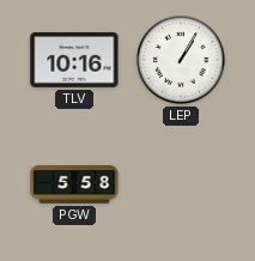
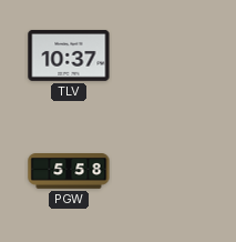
TLV: 10:16 -> 10:37 (69, 56)
LEP: 1:05 -> none (182, 61)
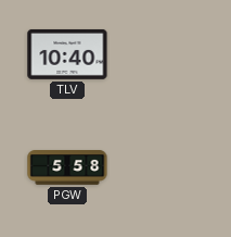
TLV: 10:37 -> 10:40 (67, 54)
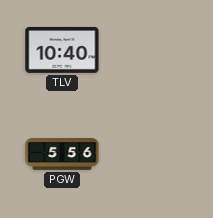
PGW: 5:58 -> 5:56 (62, 155)
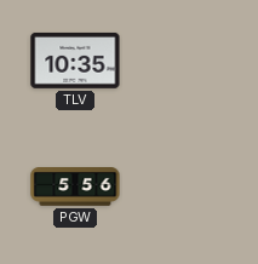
TLV: 10:40 -> 10:35 (75, 61)
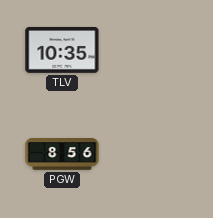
PGW: 5:56 -> 8:56 (62, 155)
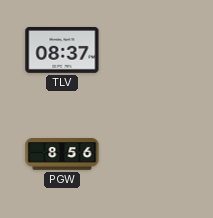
TLV: 10:35 -> 08:37 (62, 50)
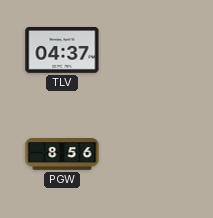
TLV: 08:37 -> 04:37 (62, 50)
